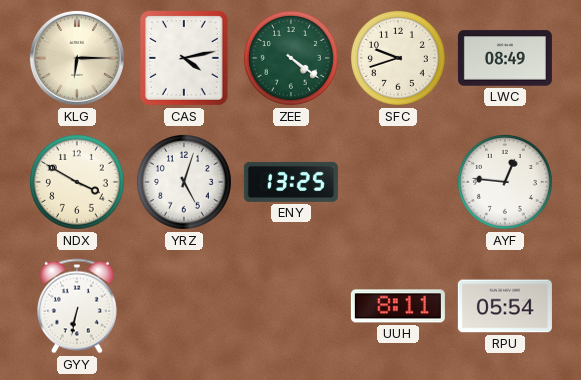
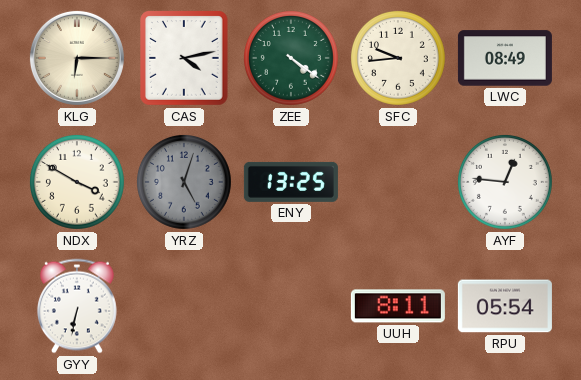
SFC: 9:42 -> 9:44 (398, 58)
YRZ dial: white -> grey (184, 182)
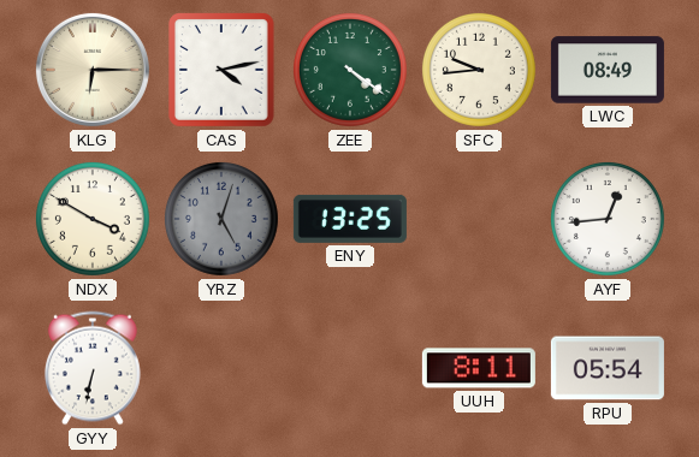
AYF: 12:46 -> 12:44 (608, 219)
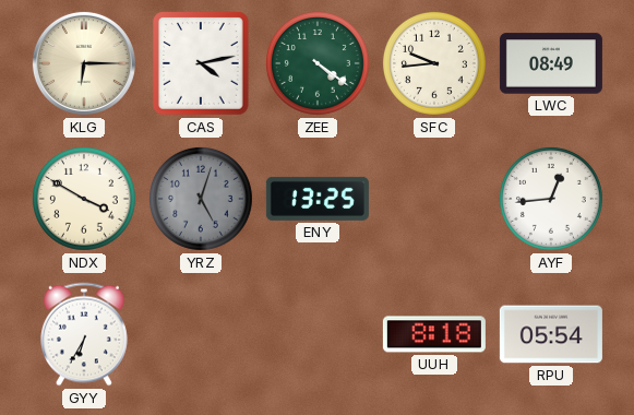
GYY: 6:32 -> 6:35 (84, 334)
UUH: 8:11 -> 8:18 (434, 334)
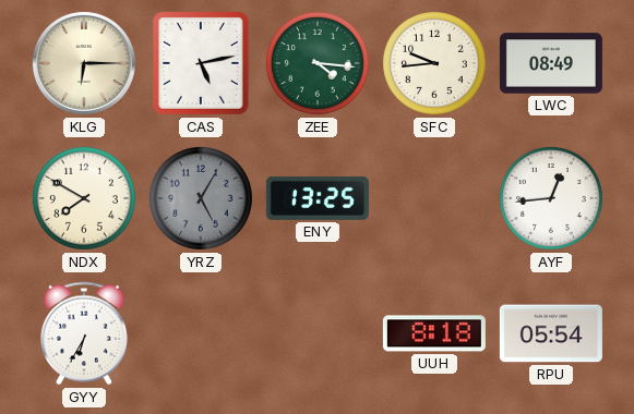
CAS: 4:13 -> 5:13 (202, 64)
ZEE: 4:21 -> 4:16 (318, 63)
NDX: 3:50 -> 7:50 (84, 198)
YRZ: 5:03 -> 5:05 (201, 198)
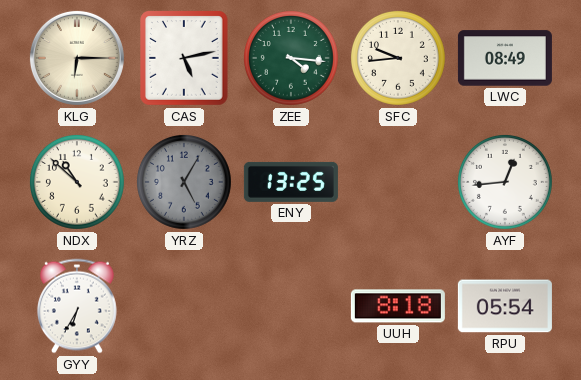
NDX: 7:50 -> 10:52 (77, 182)
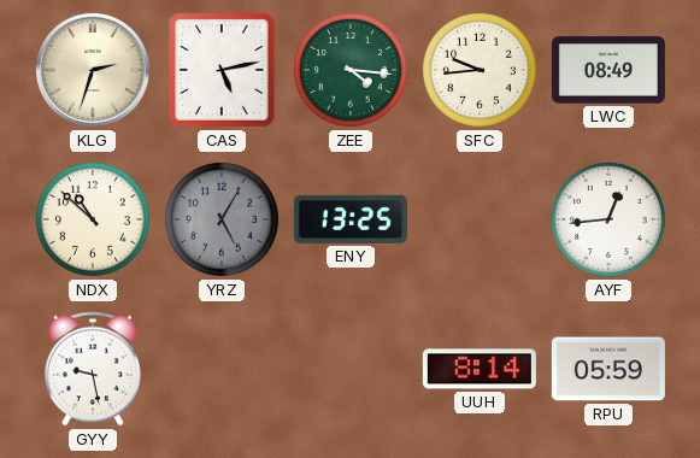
KLG: 6:15 -> 2:33 (93, 70)
GYY: 6:35 -> 9:28 (93, 369)
UUH: 8:18 -> 8:14 (480, 369)
RPU: 05:54 -> 05:59 (608, 369)
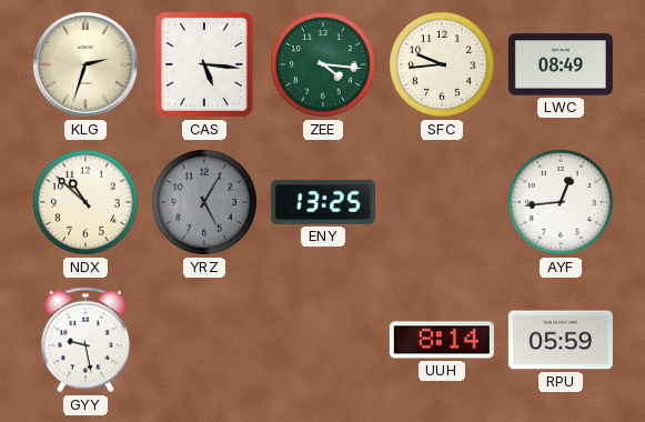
CAS: 5:13 -> 5:16 (205, 66)
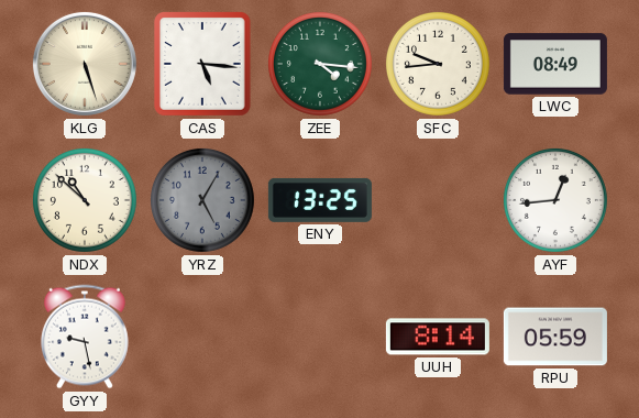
KLG: 2:33 -> 5:27 (85, 64)
